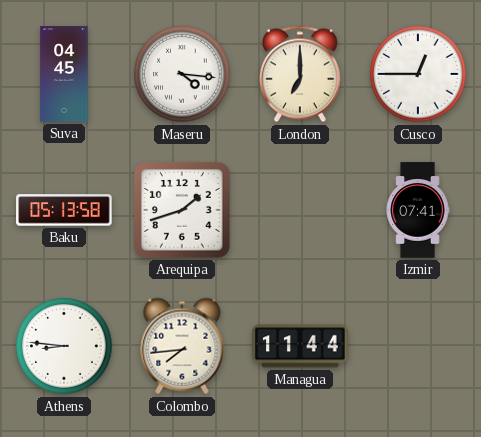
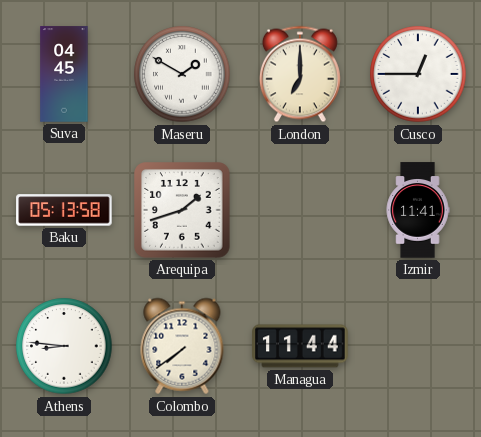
Maseru: 4:16 -> 1:50 (182, 74)
Izmir: 07:41 -> 11:41 (418, 210)
Colombo: 7:44 -> 7:39 (182, 346)
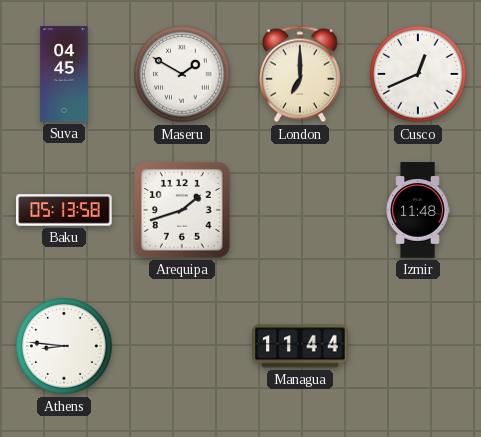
Cusco: 12:45 -> 12:41 (418, 74)
Izmir: 11:41 -> 11:48 (418, 210)
Colombo: 7:39 -> none (182, 346)
